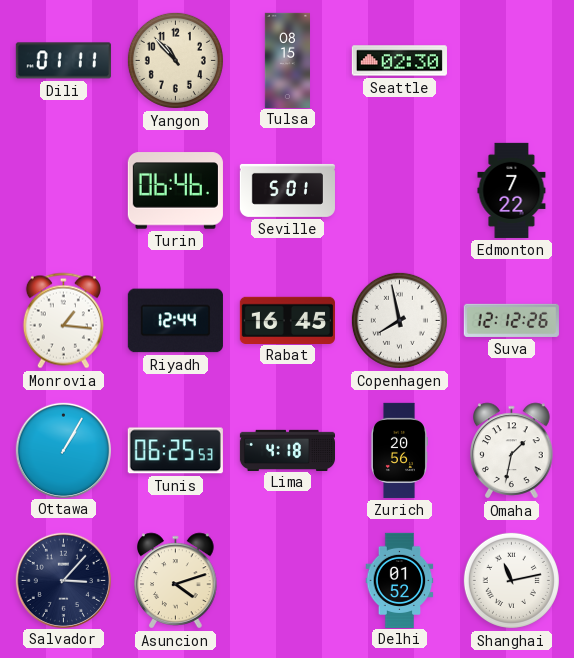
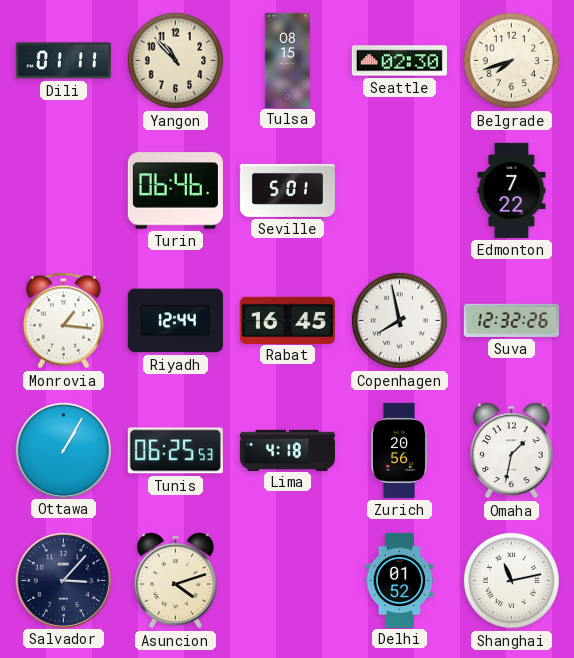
Belgrade: none -> 7:42 (511, 60)
Suva: 12:12 -> 12:32 (511, 320)
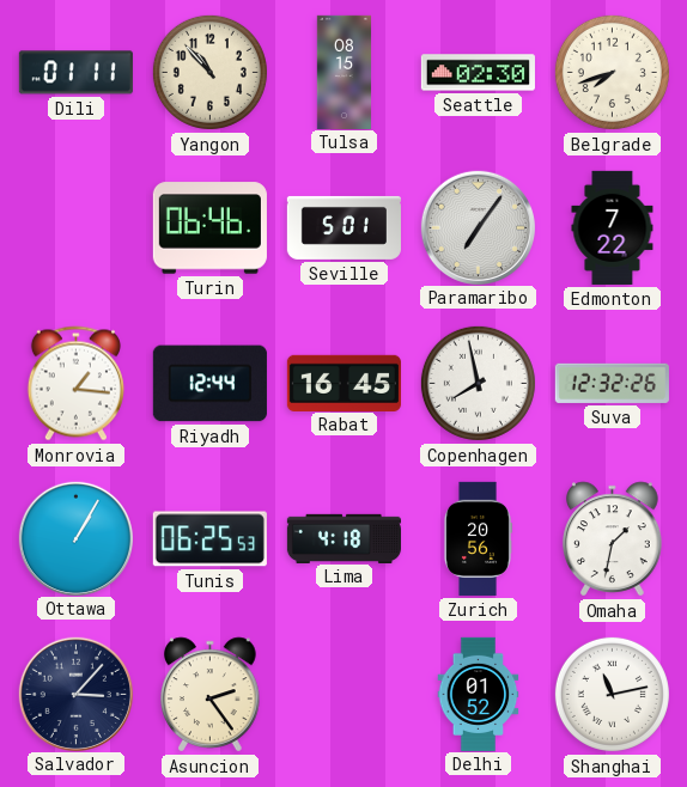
Paramaribo: none -> 7:06 (478, 227)
Asuncion: 4:12 -> 2:24 (211, 695)
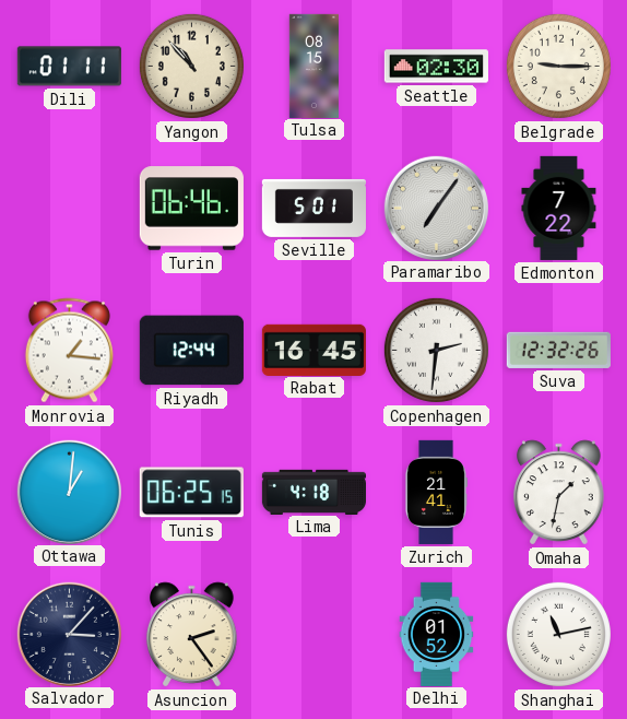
Belgrade: 7:42 -> 9:15 (558, 66)
Copenhagen: 7:58 -> 2:31 (436, 350)
Ottawa: 1:05 -> 1:01 (69, 492)
Tunis: 06:25:53 -> 06:25:15 (191, 493)
Zurich: 20:56 -> 21:41 (436, 492)
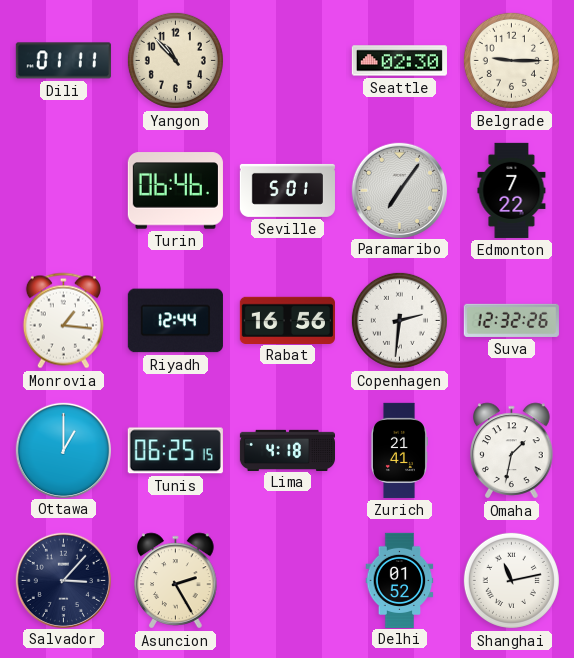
Tulsa: 08:15 -> none (313, 66)
Rabat: 16:45 -> 16:56 (287, 320)
Ottawa: 1:01 -> 1:00 (63, 450)
Asuncion: 2:24 -> 2:25 (176, 581)
